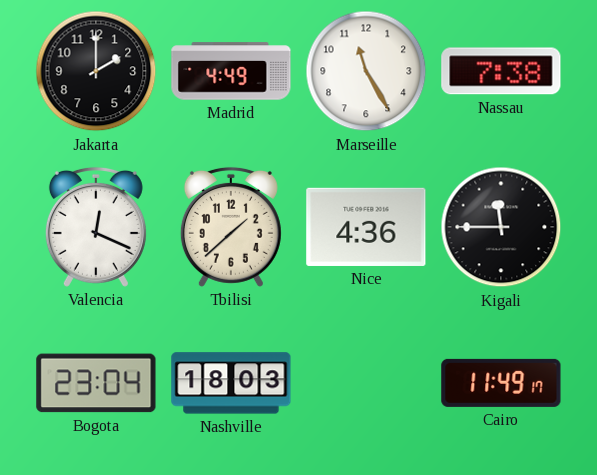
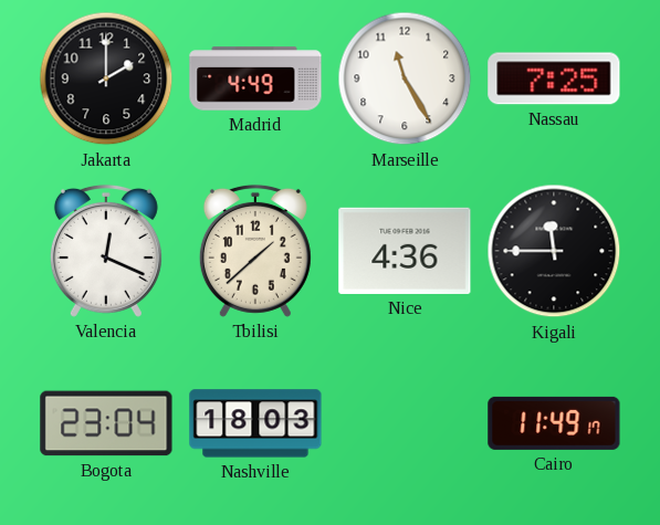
Nassau: 7:38 -> 7:25 (554, 78)
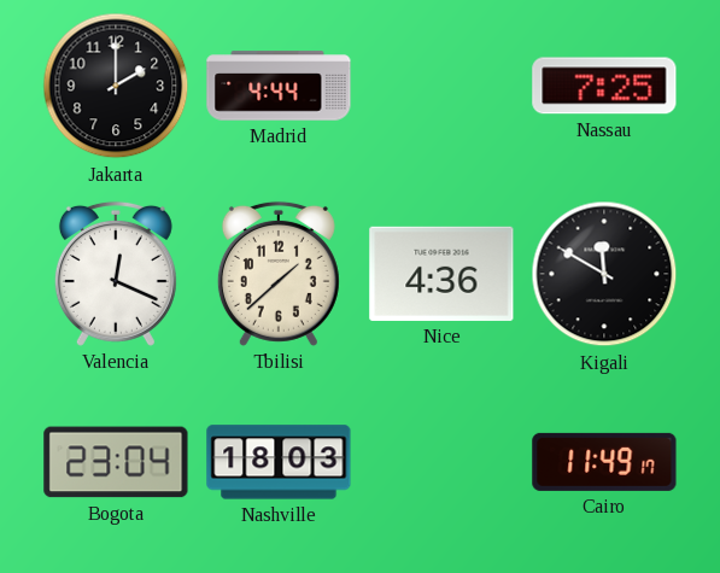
Madrid: 4:49 -> 4:44 (279, 86)
Marseille: 11:25 -> none (405, 78)
Kigali: 11:45 -> 11:50 (604, 274)
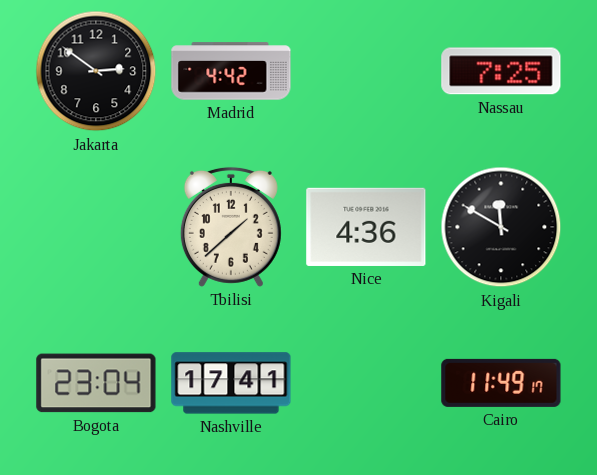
Jakarta: 2:00 -> 2:51 (96, 71)
Madrid: 4:44 -> 4:42 (231, 71)
Valencia: 12:19 -> none (116, 274)
Nashville: 18:03 -> 17:41 (231, 383)
